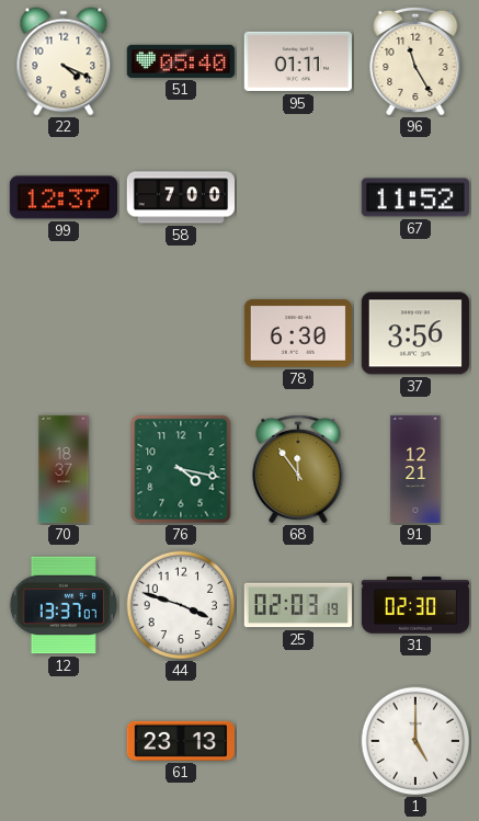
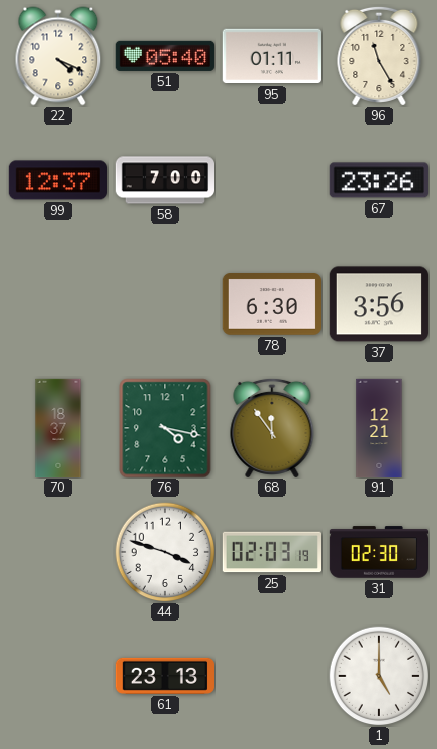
67: 11:52 -> 23:26 (379, 180)
12: 13:37 -> none (62, 605)
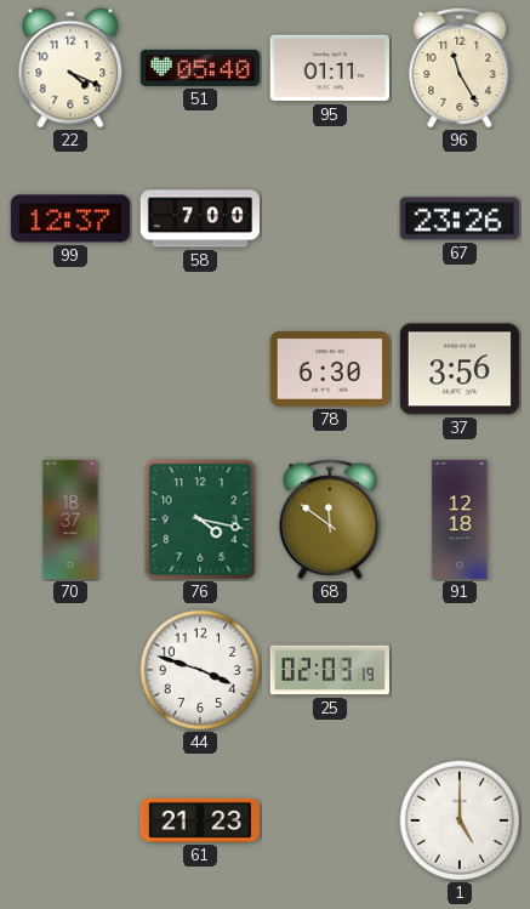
68: 11:54 -> 11:51 (330, 519)
91: 12:21 -> 12:18 (460, 519)
31: 02:30 -> none (379, 552)
61: 23:13 -> 21:23 (199, 820)
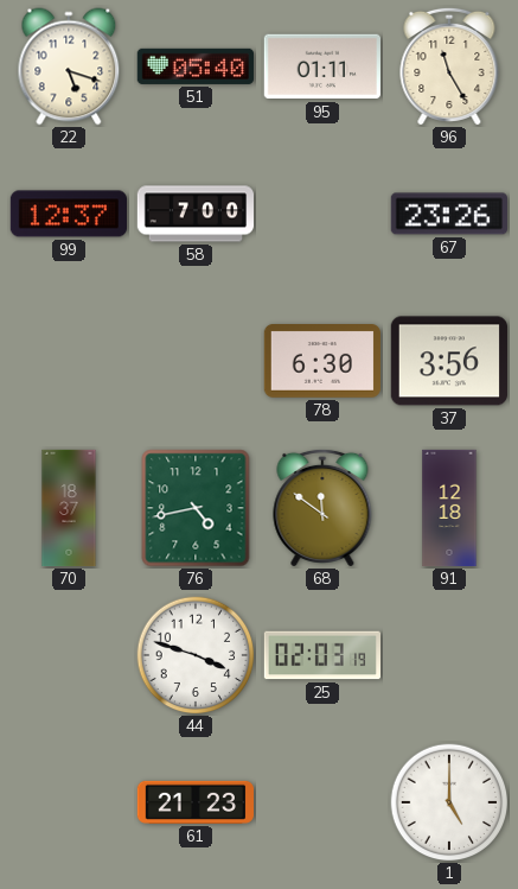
22: 4:19 -> 5:18 (69, 66)
76: 4:17 -> 4:43 (196, 508)
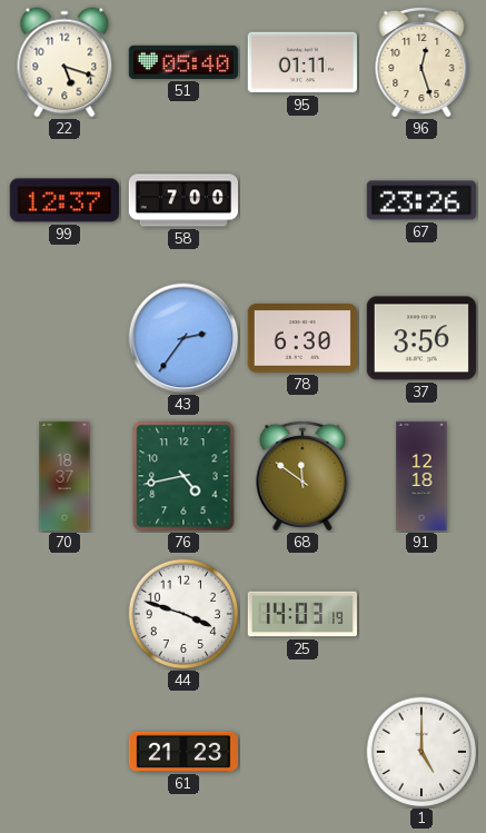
96: 11:25 -> 12:27 (421, 62)
43: none -> 2:36 (184, 338)
25: 02:03 -> 14:03 (301, 614)
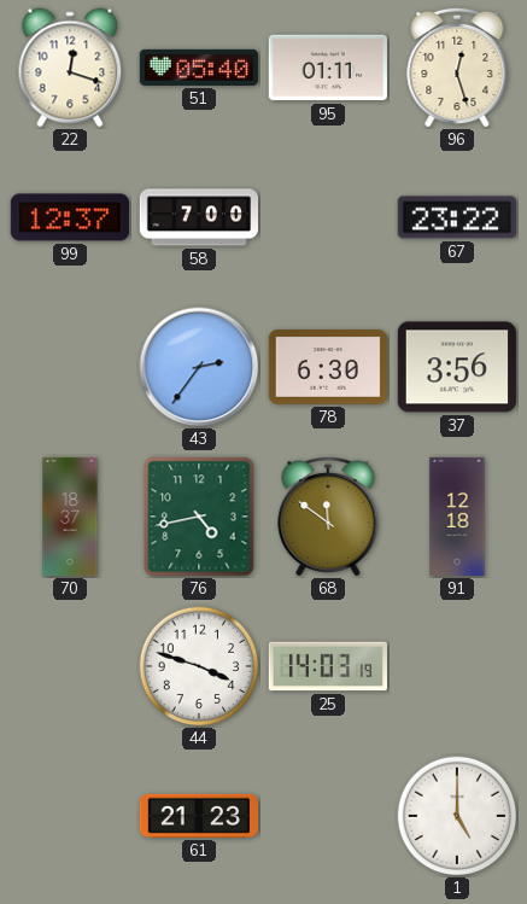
22: 5:18 -> 12:18 (70, 68)
67: 23:26 -> 23:22 (457, 217)
